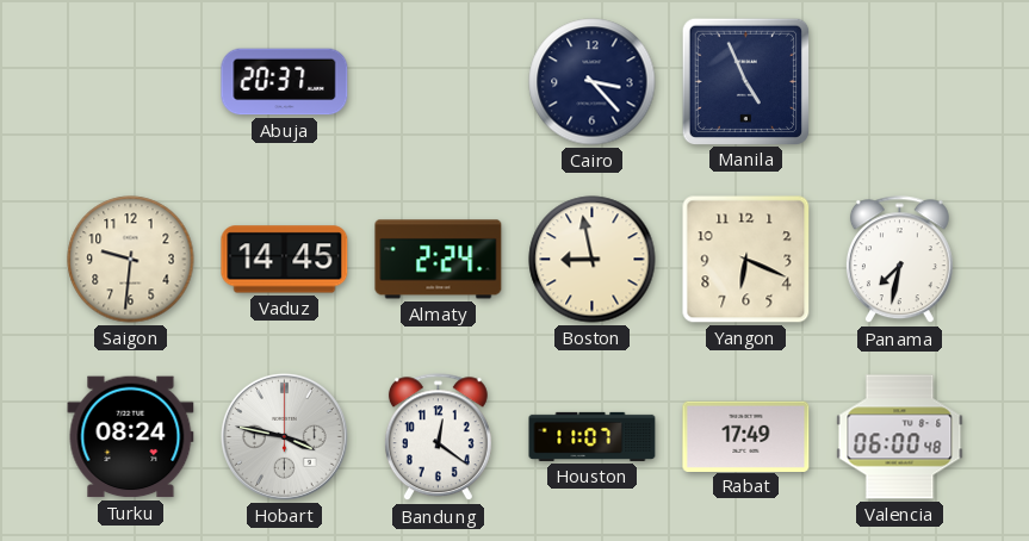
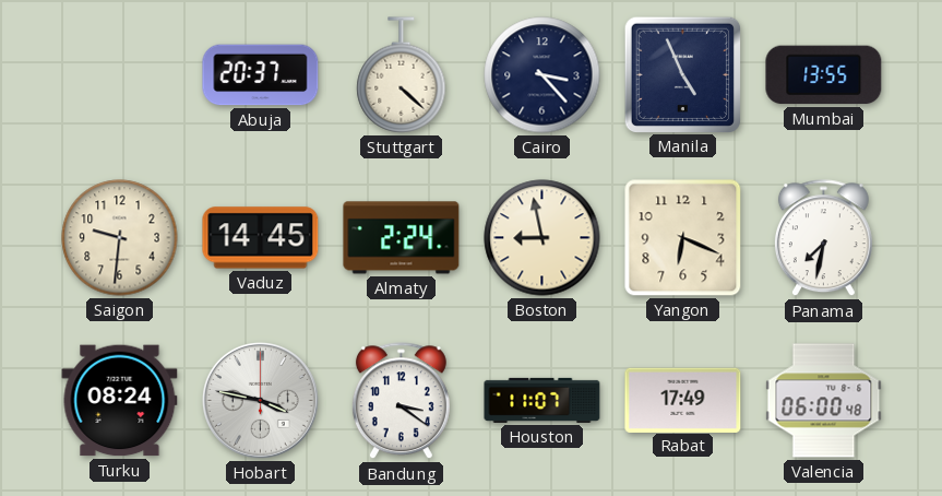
Stuttgart: none -> 4:22 (402, 75)
Mumbai: none -> 13:55 (824, 75)
Bandung: 12:21 -> 3:21 (401, 401)
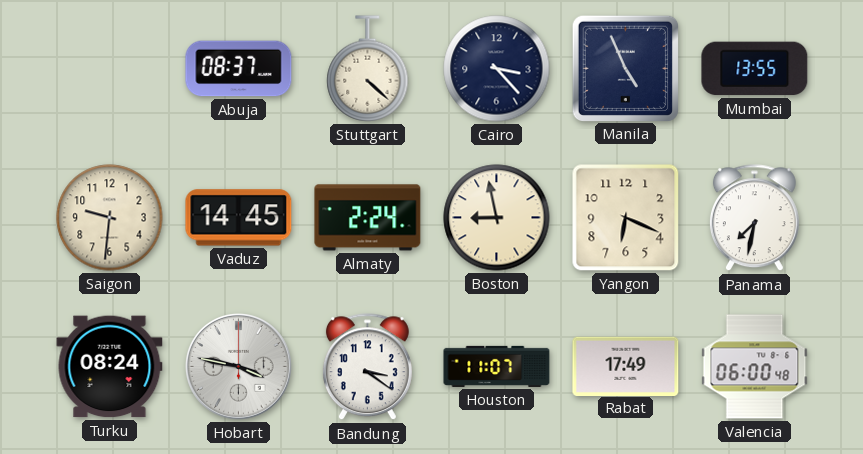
Abuja: 20:37 -> 08:37 (239, 69)
